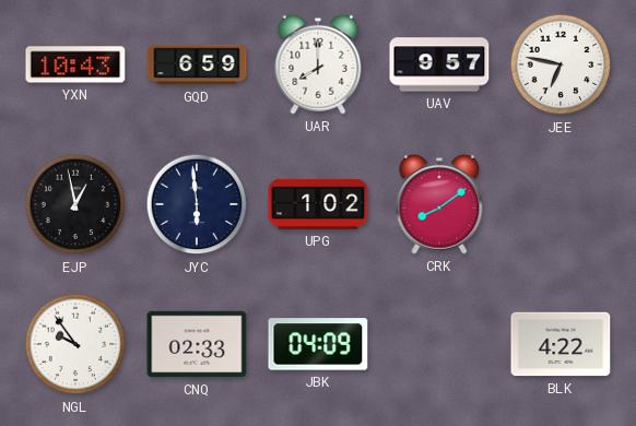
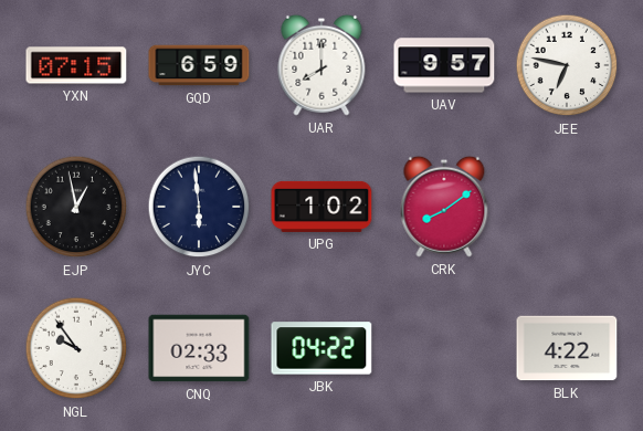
YXN: 10:43 -> 07:15 (76, 65)
JBK: 04:09 -> 04:22 (321, 348)
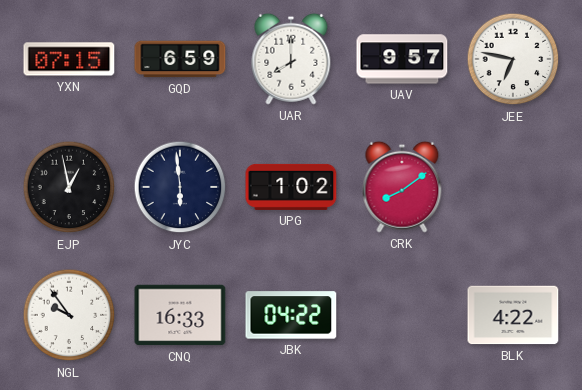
CNQ: 02:33 -> 16:33 (180, 315)
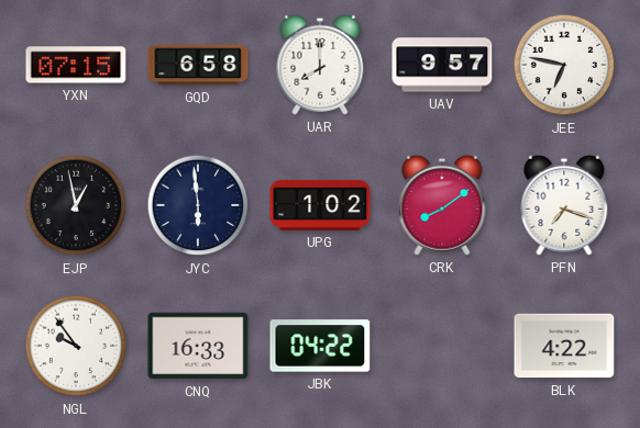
GQD: 6:59 -> 6:58 (198, 65)
PFN: none -> 7:18 (564, 205)
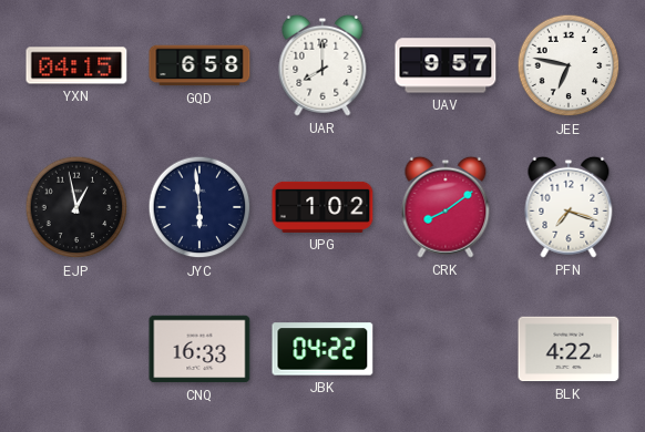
YXN: 07:15 -> 04:15 (76, 65)
NGL: 9:54 -> none (76, 346)
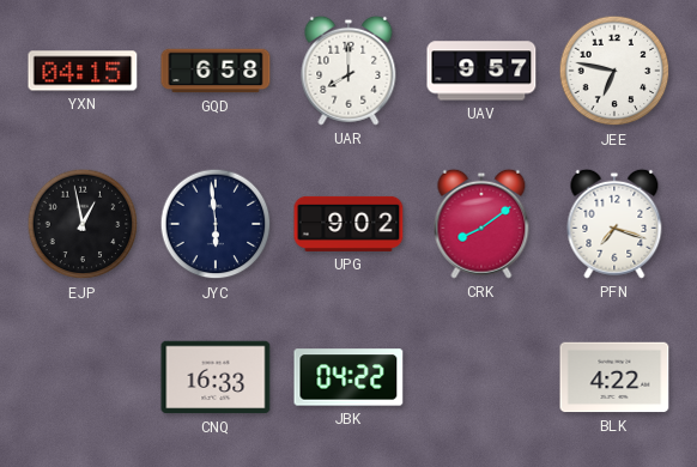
UPG: 1:02 -> 9:02 (348, 224)
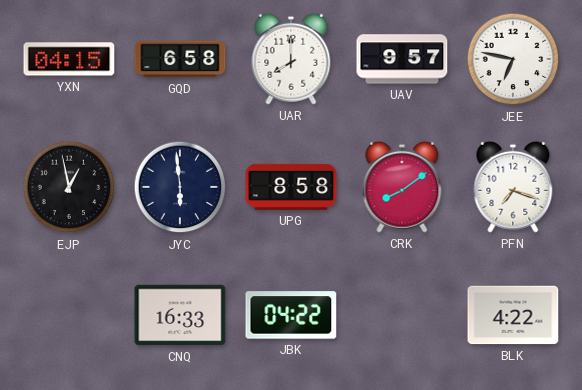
UPG: 9:02 -> 8:58 (291, 187)
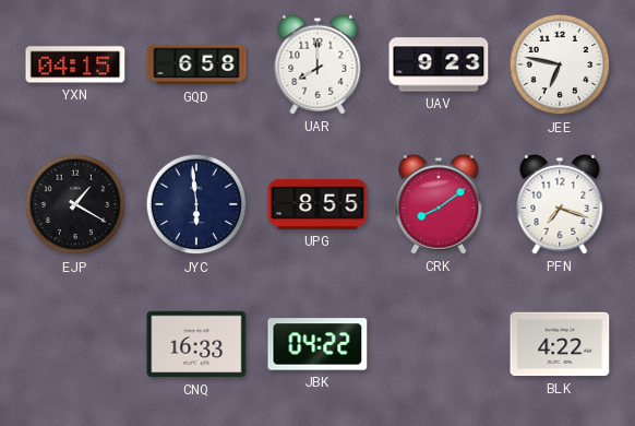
UAV: 9:57 -> 9:23 (439, 64)
EJP: 12:58 -> 1:20 (75, 204)
UPG: 8:58 -> 8:55 (317, 204)
